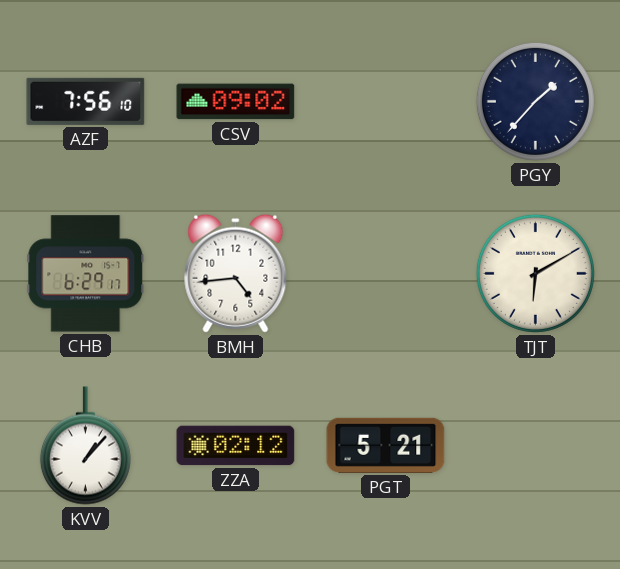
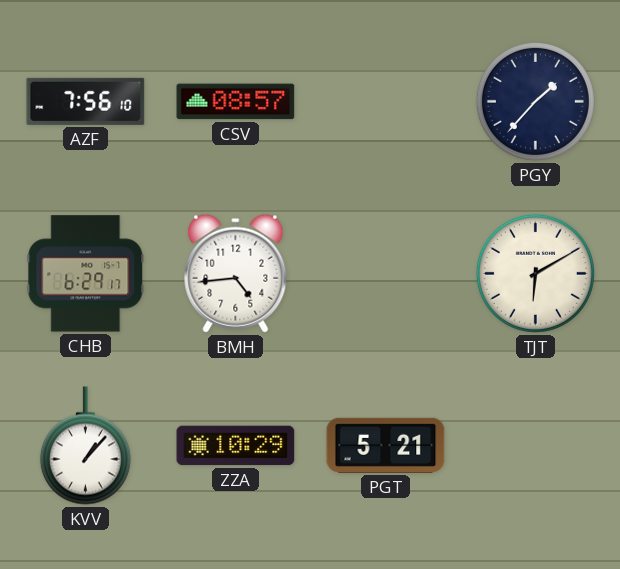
CSV: 09:02 -> 08:57 (236, 102)
ZZA: 02:12 -> 10:29 (236, 446)
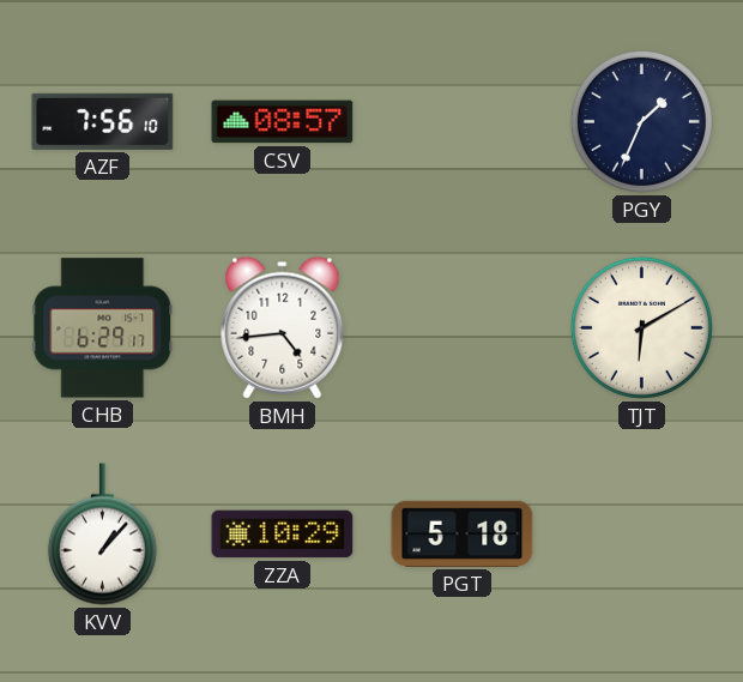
PGY: 1:37 -> 1:34 (641, 121)
PGT: 5:21 -> 5:18 (463, 533)
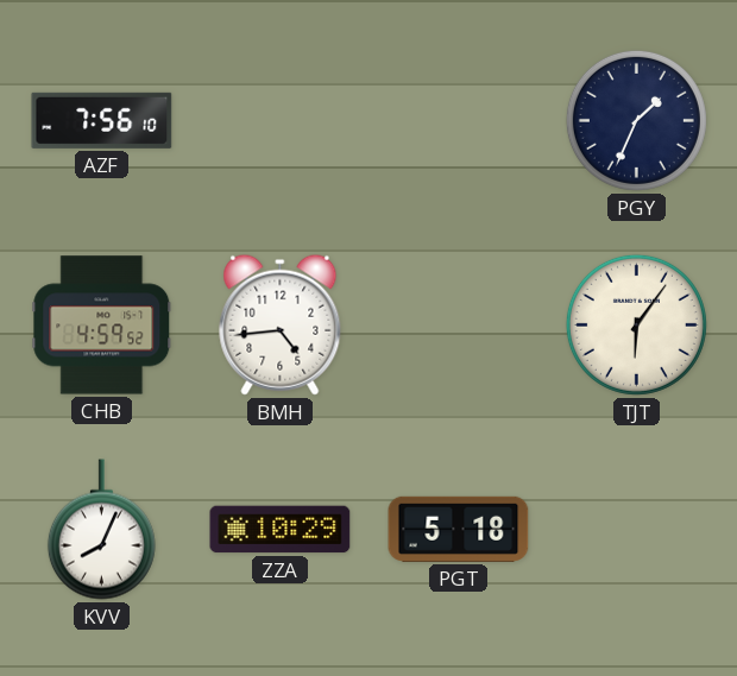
CSV: 08:57 -> none (283, 122)
CHB: 6:29 -> 4:59 (102, 326)
TJT: 6:10 -> 6:06 (636, 324)
KVV: 1:07 -> 8:04 (101, 530)
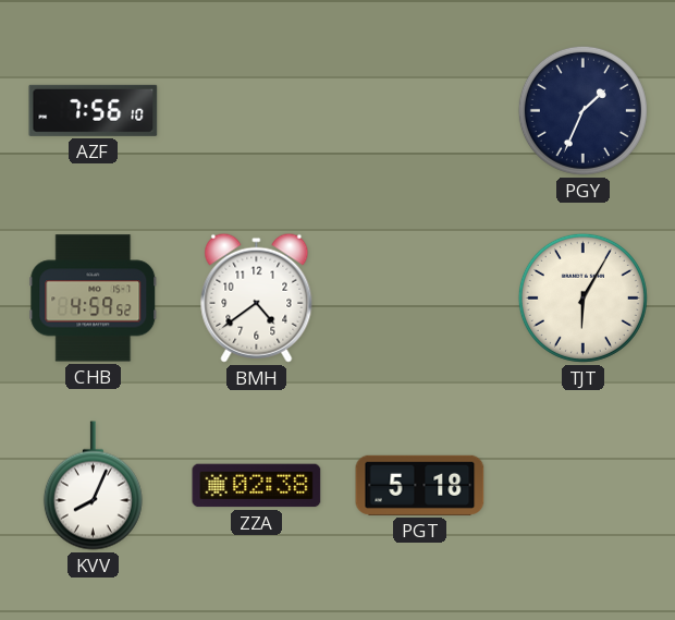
BMH: 4:44 -> 4:39 (257, 297)
TJT: 6:06 -> 6:05 (582, 297)
ZZA: 10:29 -> 02:38 (257, 486)
